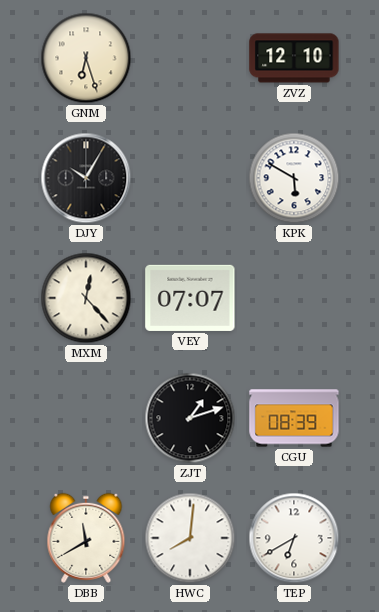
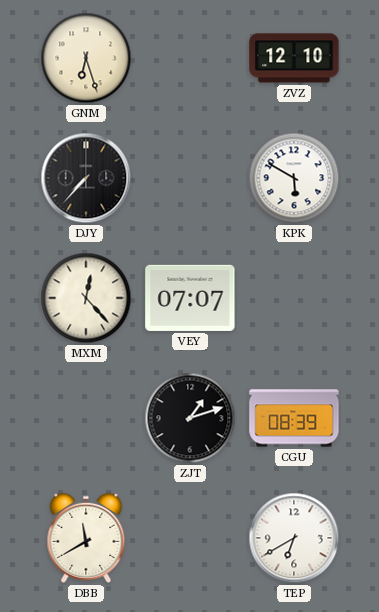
DJY: 10:05 -> 7:37 (86, 178)
HWC: 8:01 -> none (190, 538)
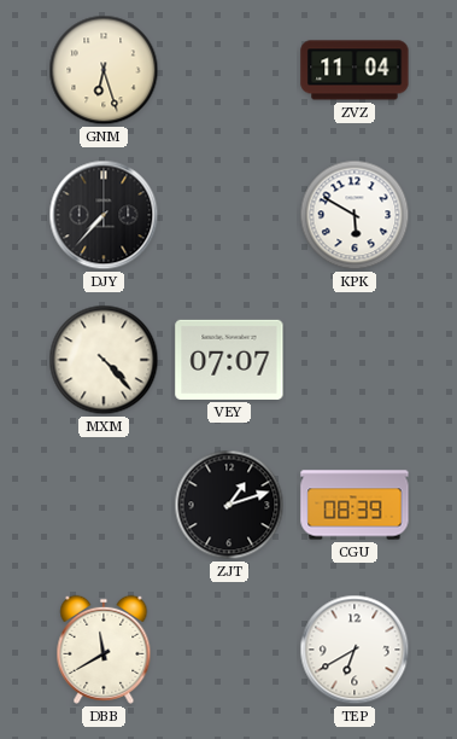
ZVZ: 12:10 -> 11:04 (355, 70)
MXM: 12:23 -> 4:23 (104, 360)
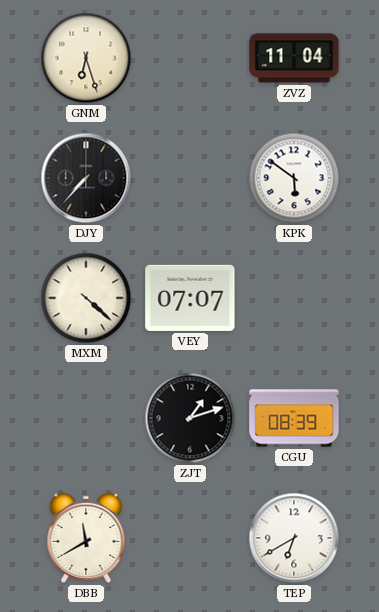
KPK: 5:50 -> 5:51 (294, 178)
MXM: 4:23 -> 4:22 (86, 298)
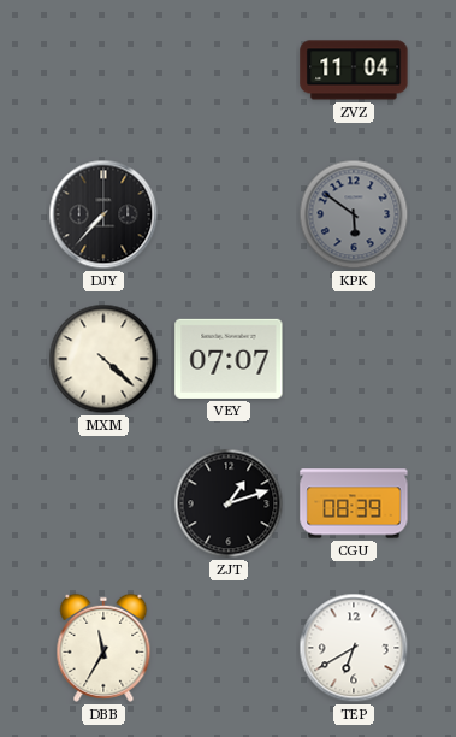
GNM: 6:27 -> none (86, 58)
KPK dial: white -> grey (354, 214)
DBB: 11:40 -> 11:35 (103, 648)
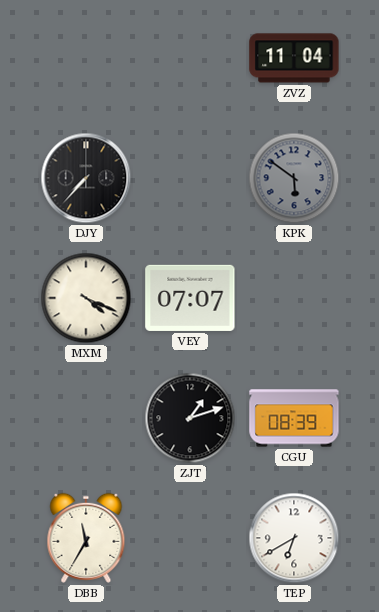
MXM: 4:22 -> 4:19 (86, 298)
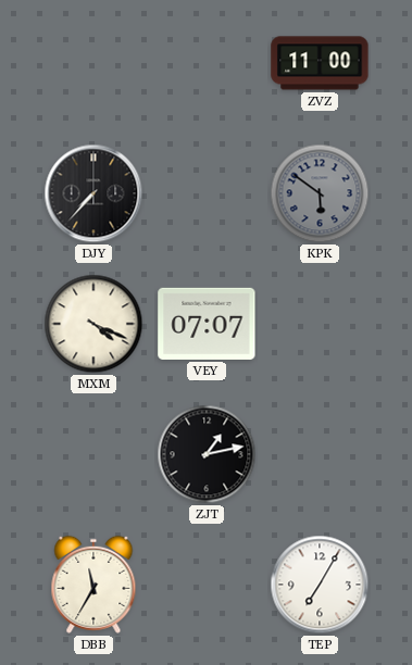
ZVZ: 11:04 -> 11:00 (320, 63)
ZJT: 1:12 -> 1:13 (207, 454)
CGU: 08:39 -> none (294, 418)
TEP: 6:40 -> 7:05 (320, 585)
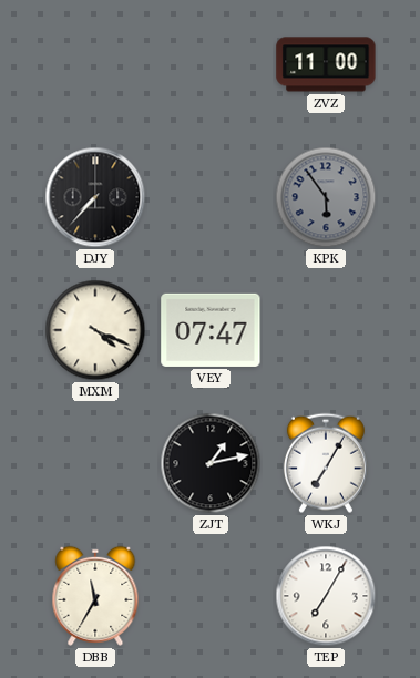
KPK: 5:51 -> 5:54 (326, 197)
VEY: 07:07 -> 07:47 (211, 330)
WKJ: none -> 7:05 (326, 463)
